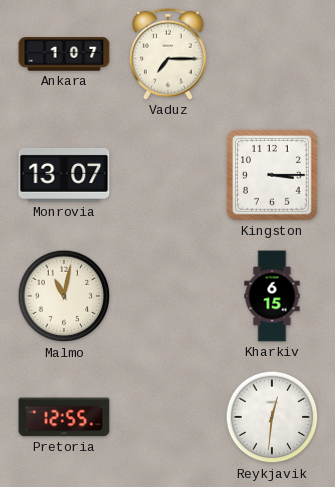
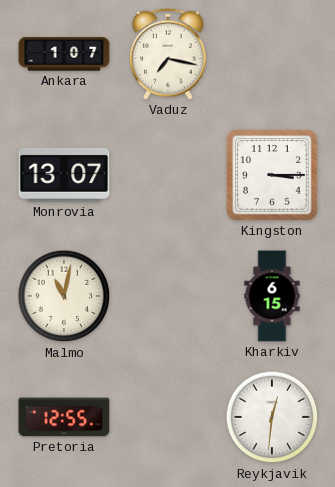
Vaduz: 7:15 -> 7:17 (168, 54)
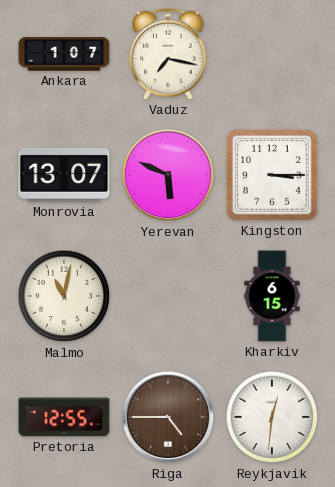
Yerevan: none -> 5:49 (168, 175)
Riga: none -> 4:45 (168, 417)
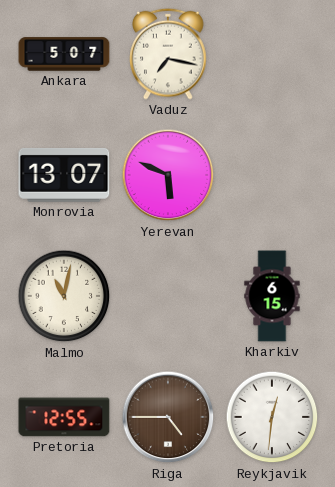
Ankara: 1:07 -> 5:07 (64, 54)
Kingston: 3:15 -> none (272, 175)
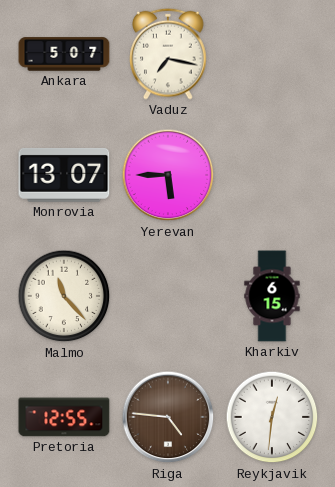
Yerevan: 5:49 -> 5:45 (168, 175)
Malmo: 11:02 -> 11:23 (64, 296)
Riga: 4:45 -> 4:46 (168, 417)
